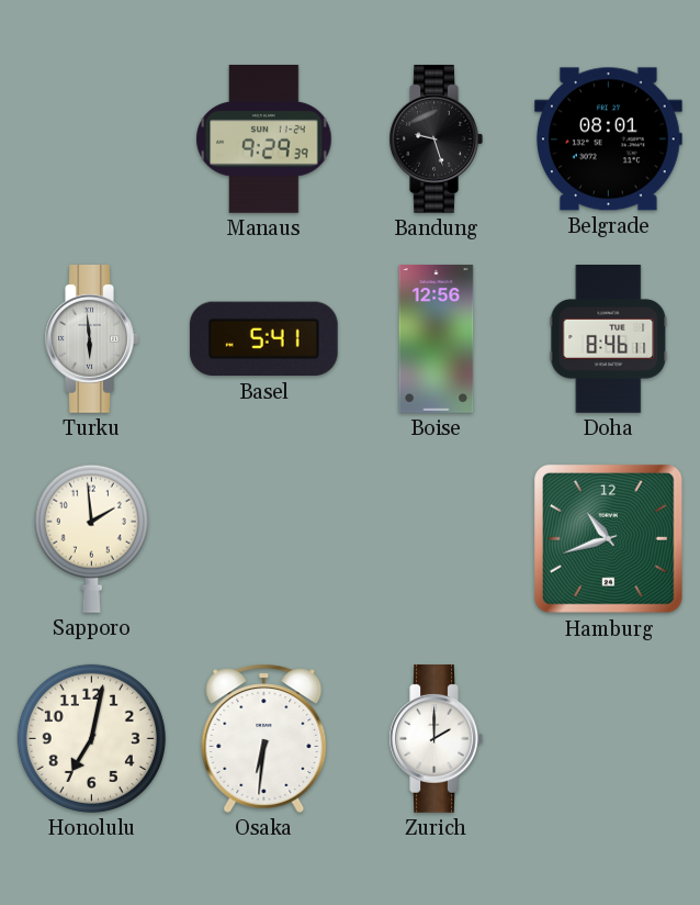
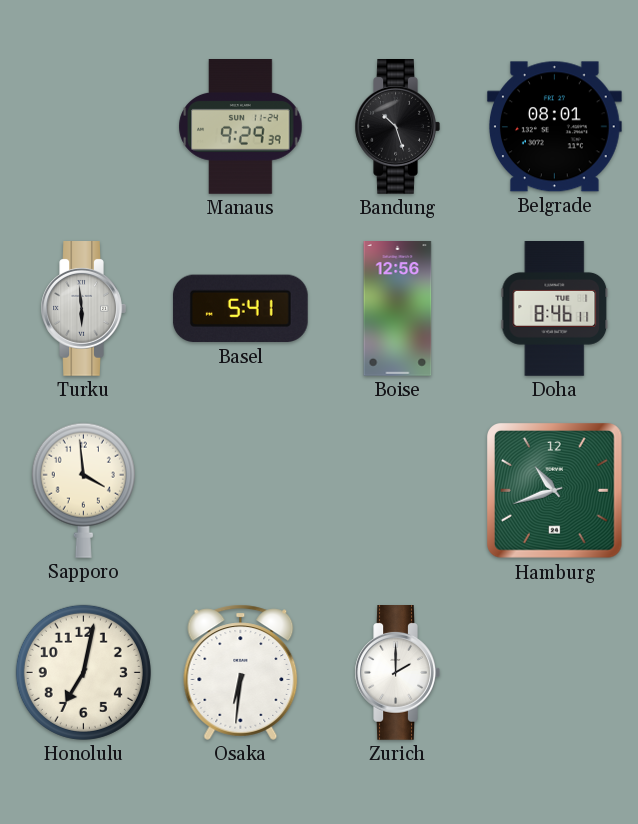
Bandung: 9:27 -> 10:27 (397, 127)
Sapporo: 1:59 -> 3:59 (83, 490)
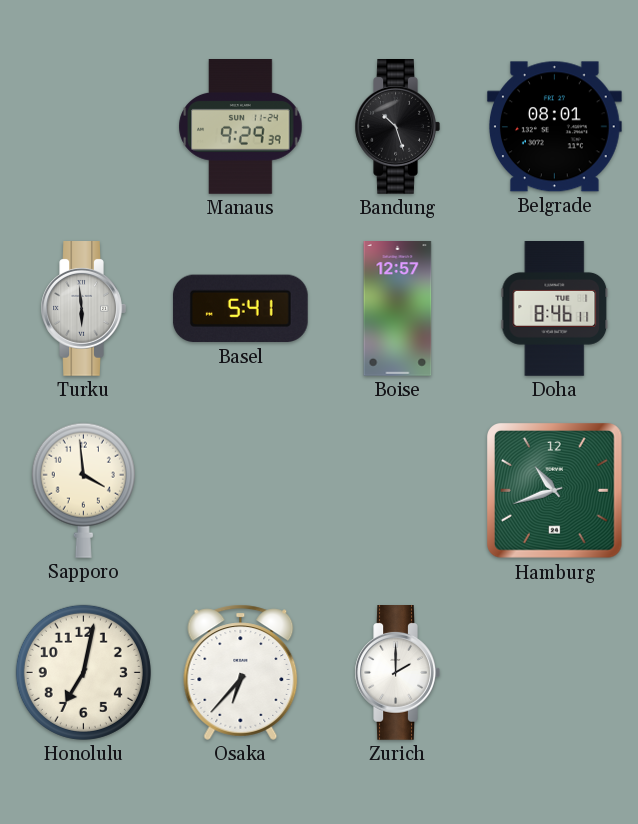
Boise: 12:56 -> 12:57 (398, 309)
Osaka: 6:31 -> 6:37 (241, 672)
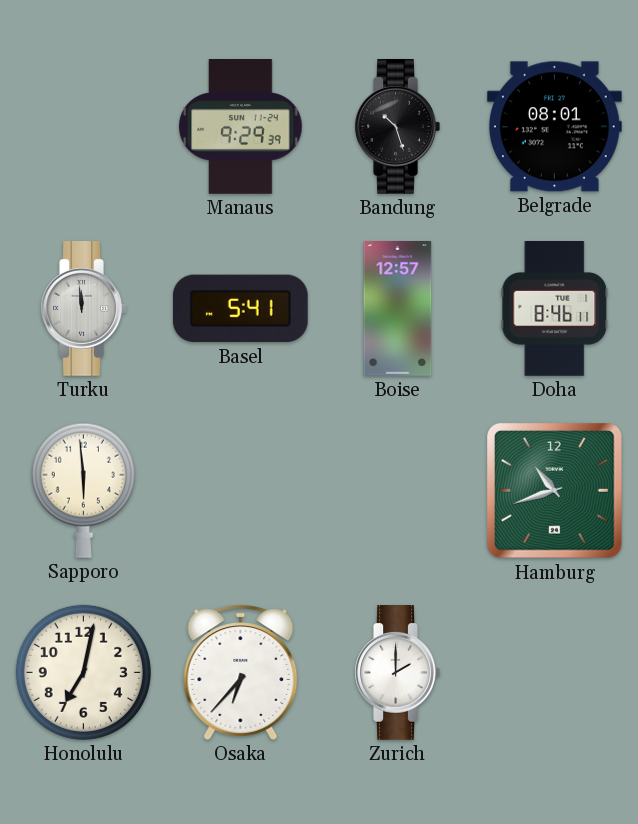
Turku: 5:59 -> 11:59 (83, 309)
Sapporo: 3:59 -> 5:59 (83, 490)
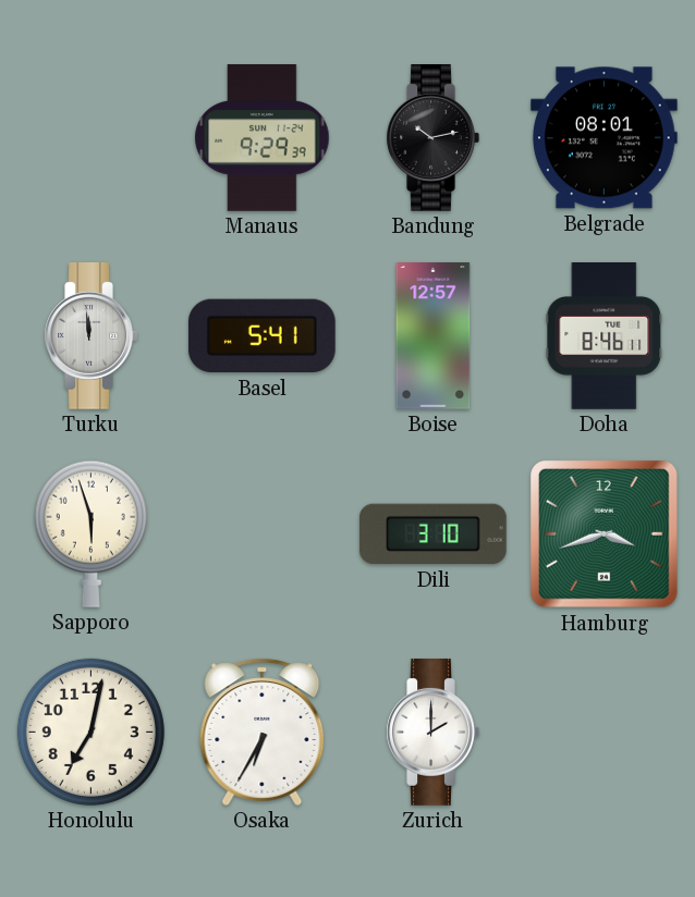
Bandung: 10:27 -> 10:13 (432, 138)
Sapporo: 5:59 -> 5:57 (90, 533)
Dili: none -> 3:10 (432, 534)
Hamburg: 10:42 -> 3:42 (605, 534)
Osaka: 6:37 -> 6:35 (263, 732)
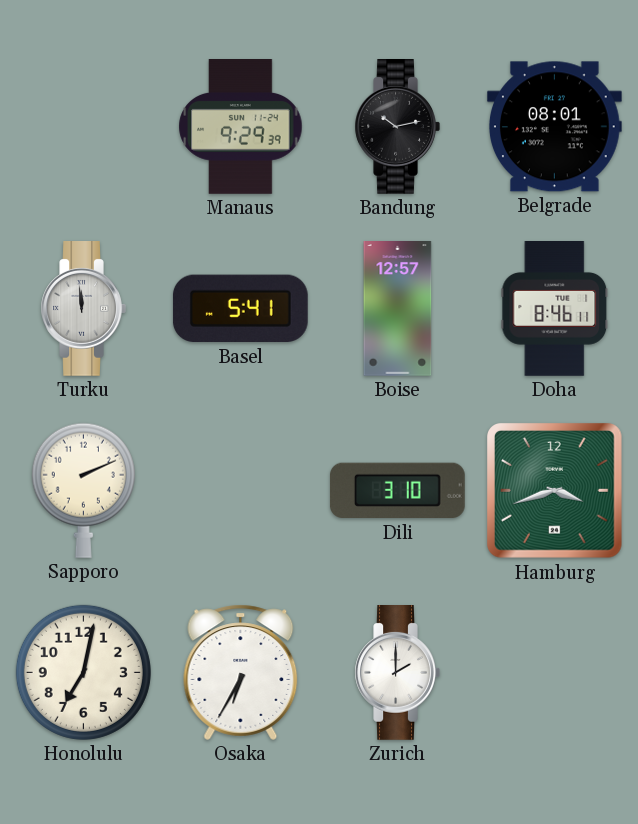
Sapporo: 5:57 -> 2:11 (83, 490)
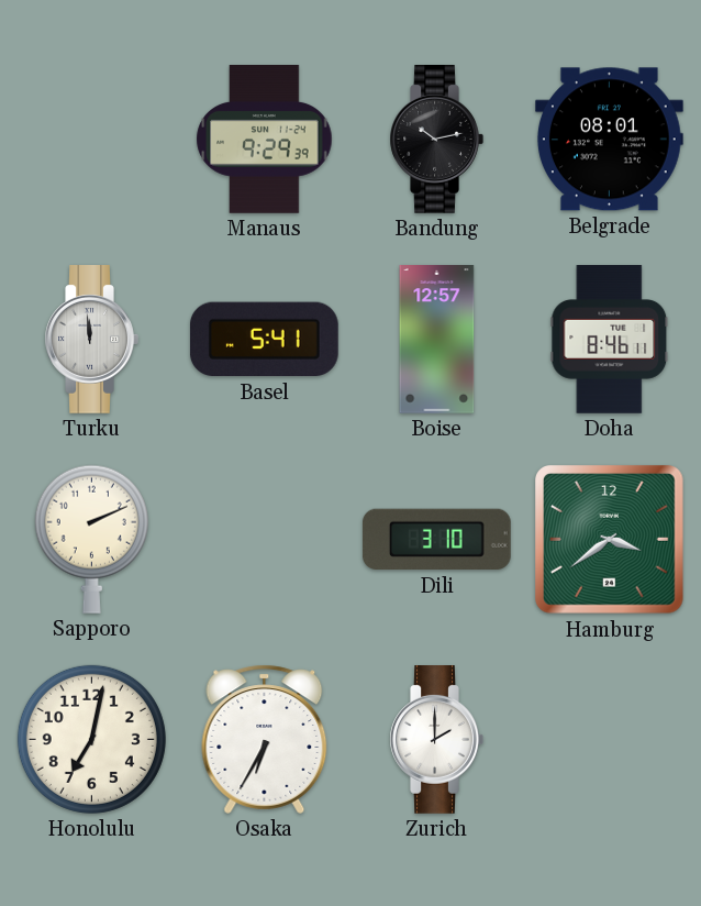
Hamburg: 3:42 -> 3:39 (610, 540)
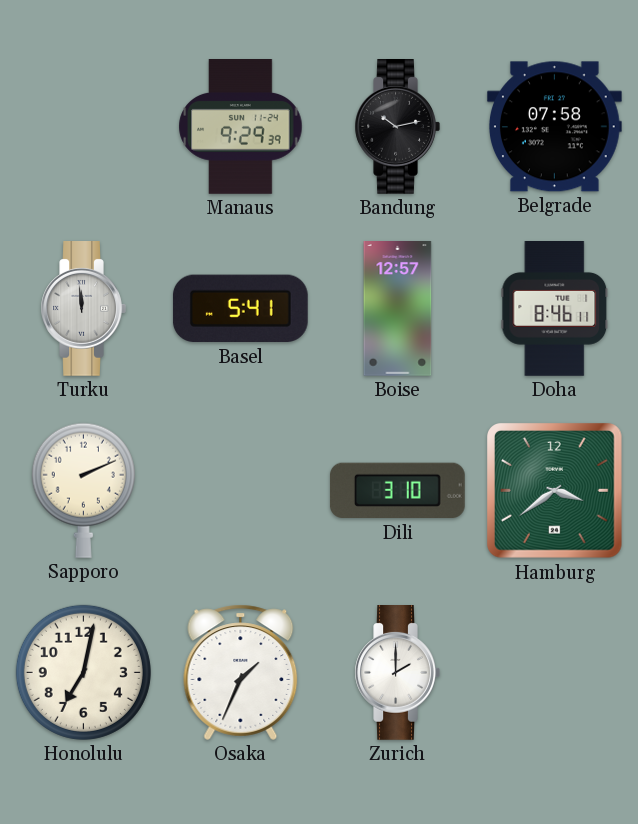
Belgrade: 08:01 -> 07:58 (554, 127)
Osaka: 6:35 -> 1:34 (241, 672)
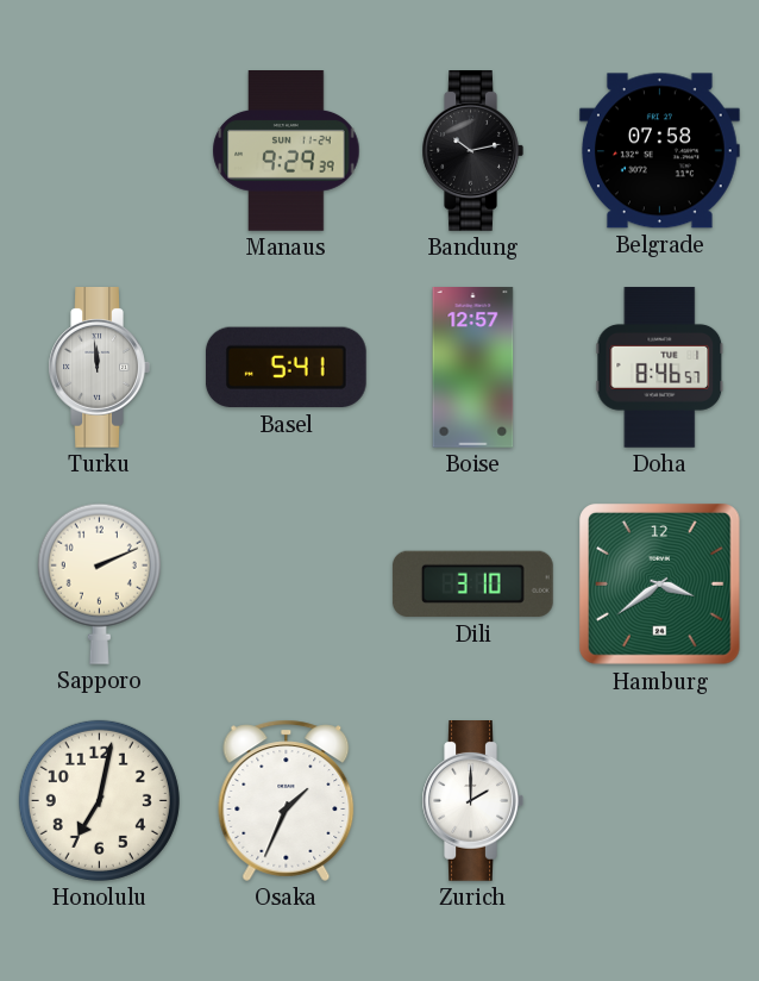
Doha: 8:46:11 -> 8:46:57 (660, 368)
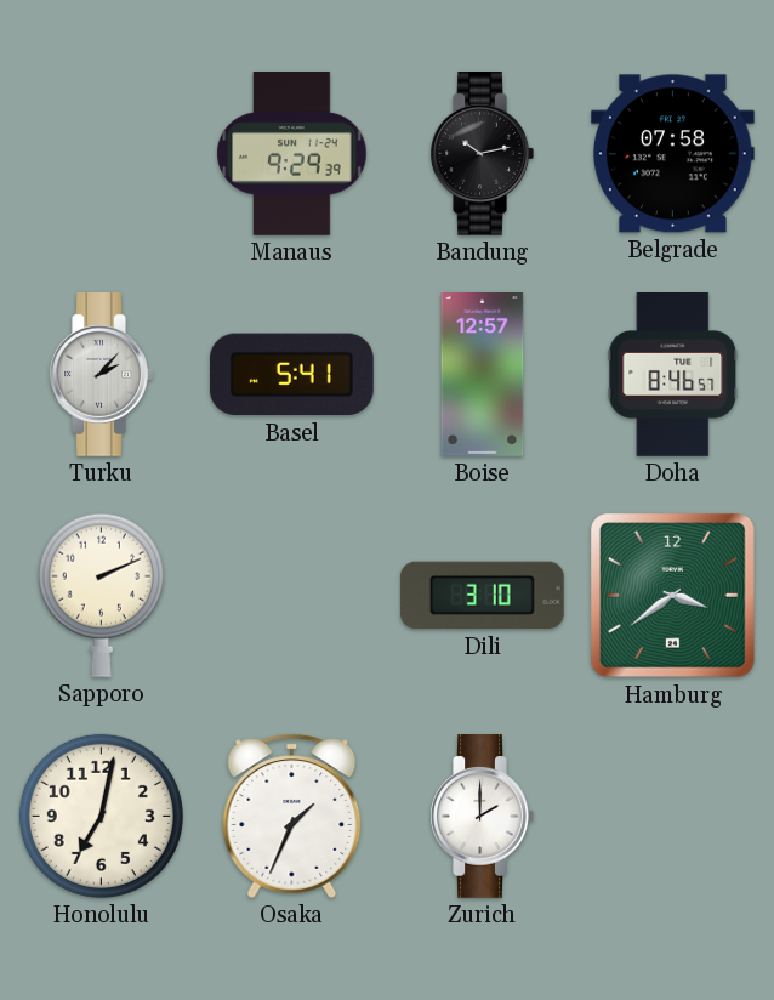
Turku: 11:59 -> 2:07 (101, 375)
